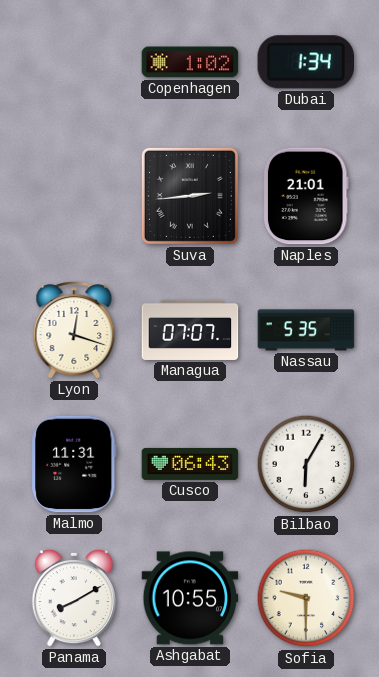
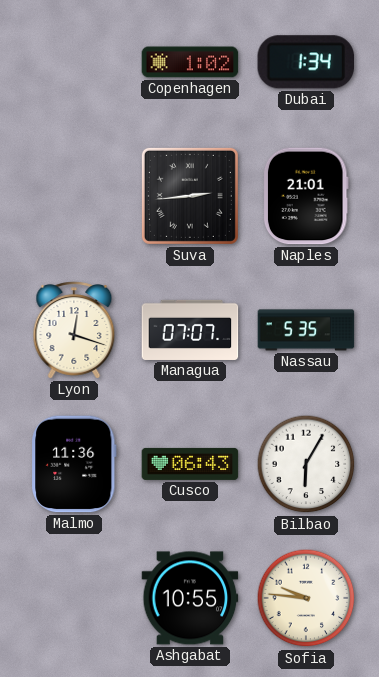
Malmo: 11:31 -> 11:36 (74, 464)
Panama: 8:10 -> none (74, 598)
Sofia: 9:30 -> 9:46 (306, 598)
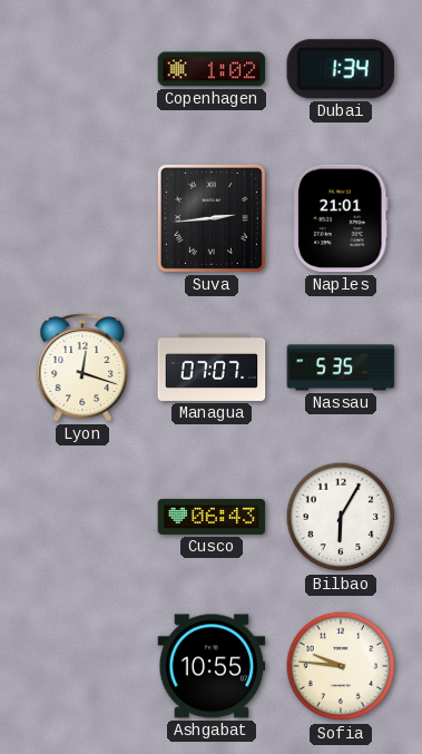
Malmo: 11:36 -> none (74, 464)
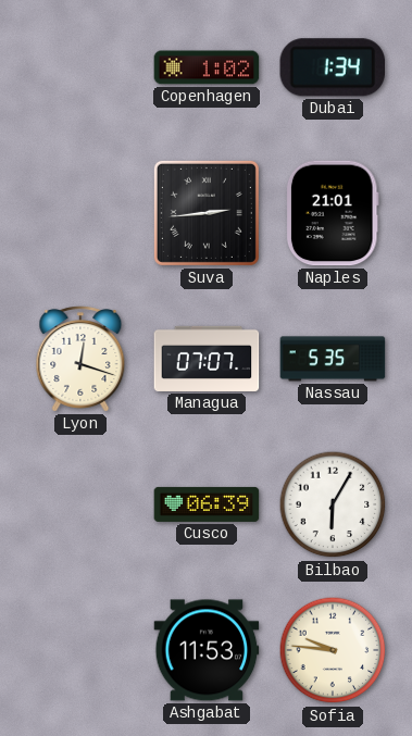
Cusco: 06:43 -> 06:39 (207, 504)
Ashgabat: 10:55 -> 11:53 (207, 650)
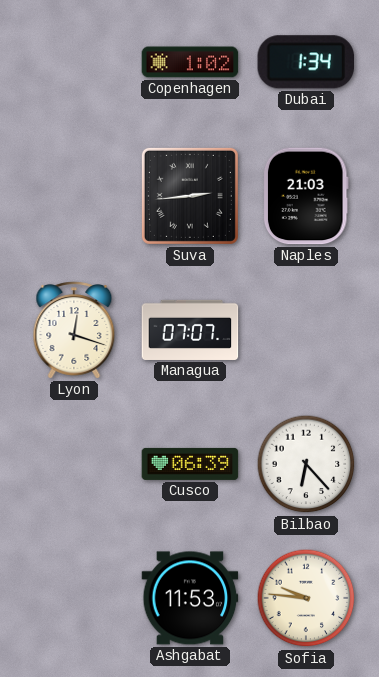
Naples: 21:01 -> 21:03 (306, 196)
Nassau: 5:35 -> none (333, 359)
Bilbao: 6:05 -> 6:23 (306, 464)
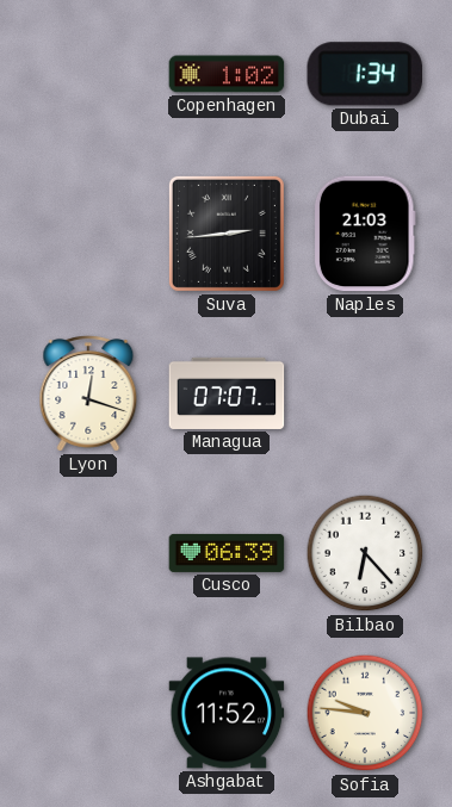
Ashgabat: 11:53 -> 11:52 (227, 713)
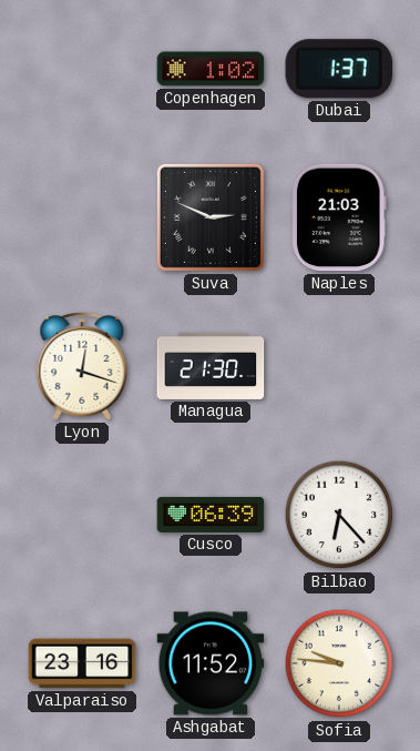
Dubai: 1:34 -> 1:37 (338, 69)
Suva: 2:44 -> 2:49 (211, 217)
Managua: 07:07 -> 21:30 (211, 366)
Valparaiso: none -> 23:16 (82, 663)
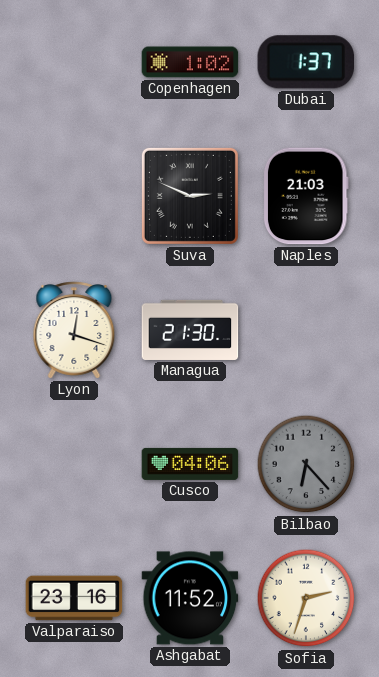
Cusco: 06:39 -> 04:06 (190, 464)
Bilbao dial: white -> grey (306, 464)
Sofia: 9:46 -> 2:33 (306, 598)
